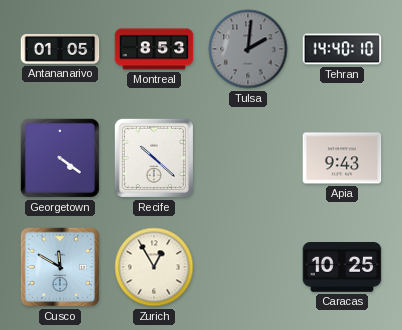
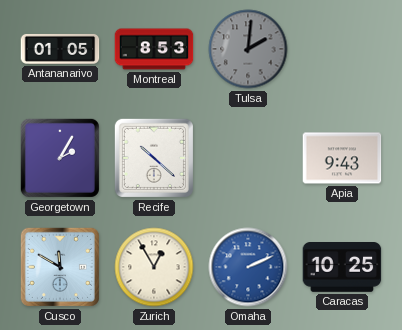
Tehran: 14:40 -> none (342, 49)
Georgetown: 4:21 -> 2:05 (60, 158)
Omaha: none -> 2:11 (248, 267)
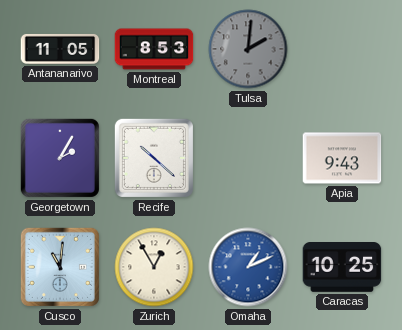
Antananarivo: 01:05 -> 11:05 (60, 49)
Cusco: 11:50 -> 11:01 (60, 267)
Omaha: 2:11 -> 1:11 (248, 267)
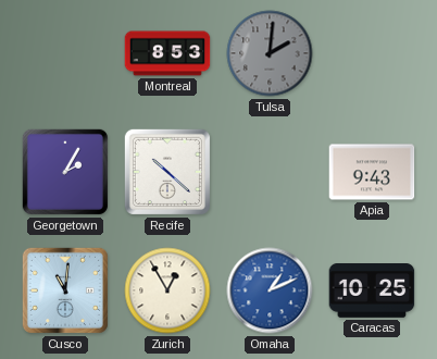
Antananarivo: 11:05 -> none (60, 49)
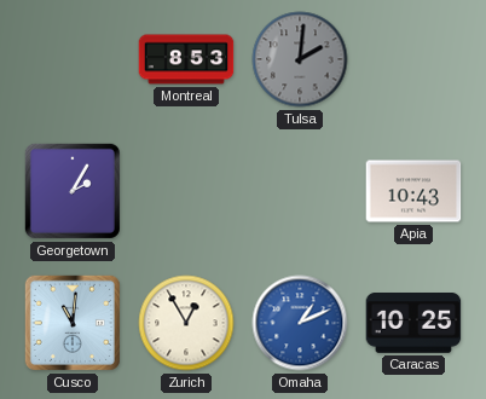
Recife: 10:22 -> none (167, 172)
Apia: 9:43 -> 10:43 (413, 191)
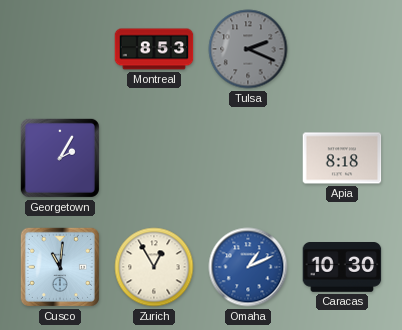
Tulsa: 2:01 -> 2:19 (248, 49)
Apia: 10:43 -> 8:18 (342, 158)
Caracas: 10:25 -> 10:30 (342, 268)
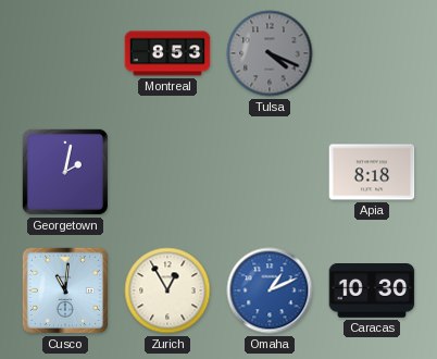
Tulsa: 2:19 -> 4:19 (270, 53)
Georgetown: 2:05 -> 2:02 (65, 172)
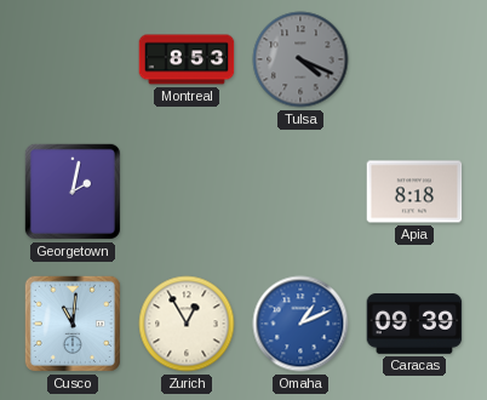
Caracas: 10:30 -> 09:39 (414, 325)
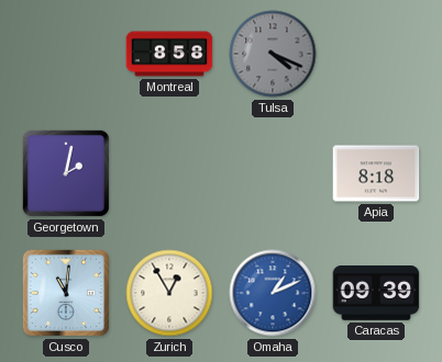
Montreal: 8:53 -> 8:58 (169, 54)
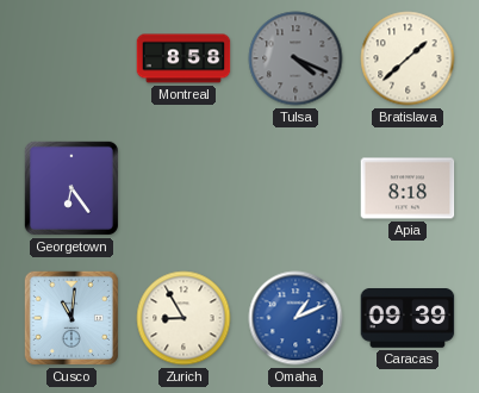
Bratislava: none -> 1:38 (408, 58)
Georgetown: 2:02 -> 6:24 (71, 188)
Zurich: 12:55 -> 8:55 (183, 318)
